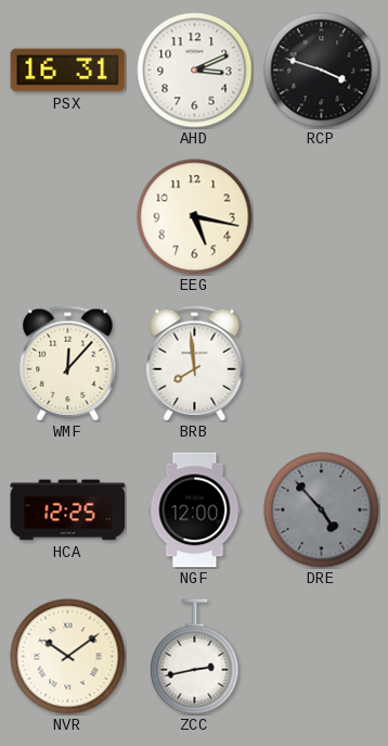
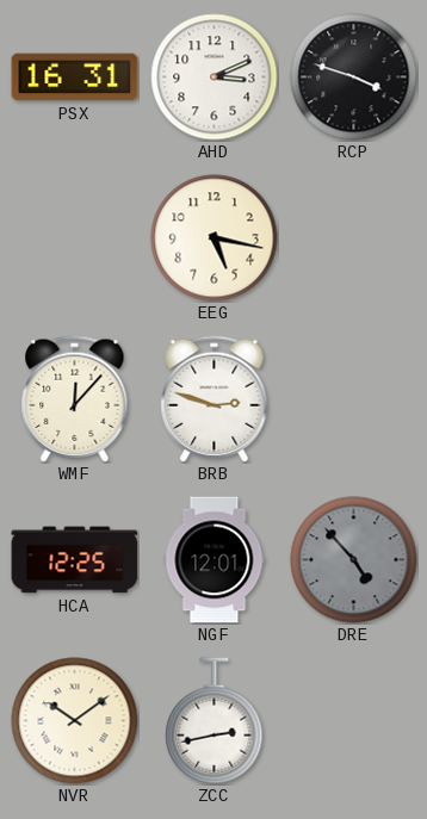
BRB: 7:59 -> 2:48 (215, 399)
NGF: 12:00 -> 12:01 (215, 560)
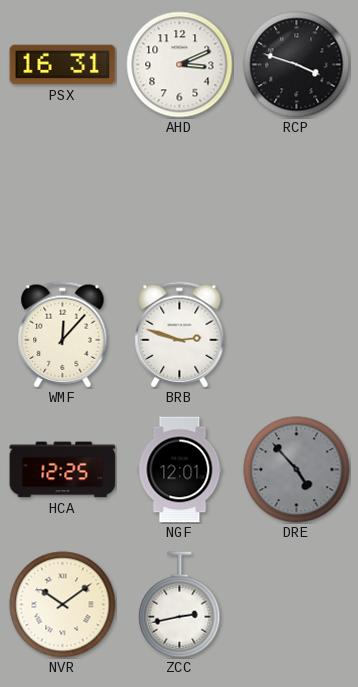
EEG: 5:17 -> none (215, 238)
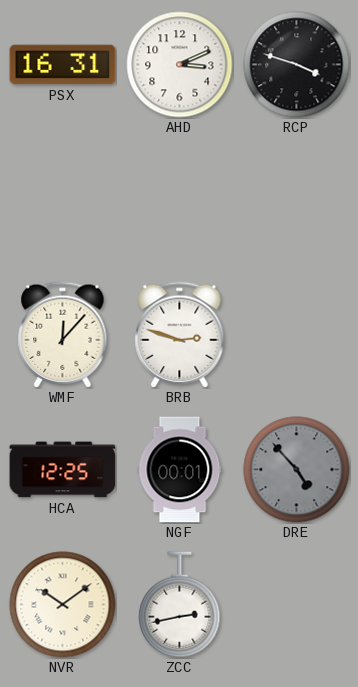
NGF: 12:01 -> 00:01 (180, 470)
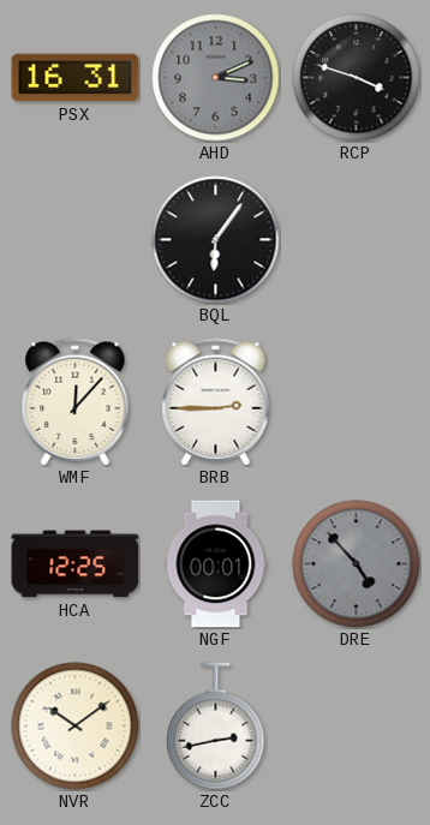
AHD dial: white -> grey (216, 78)
BQL: none -> 6:06 (216, 240)
BRB: 2:48 -> 2:45 (216, 402)
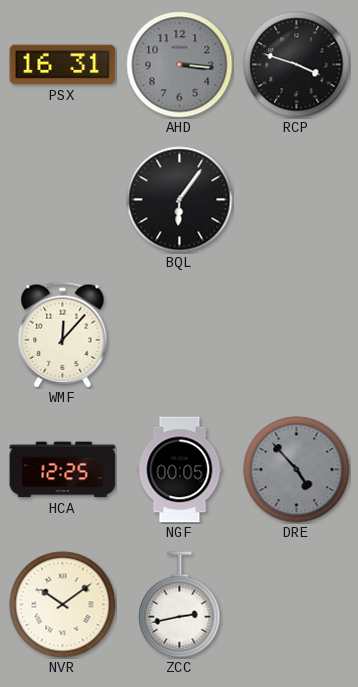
AHD: 3:11 -> 3:16 (180, 65)
BRB: 2:45 -> none (216, 402)
NGF: 00:01 -> 00:05 (180, 470)
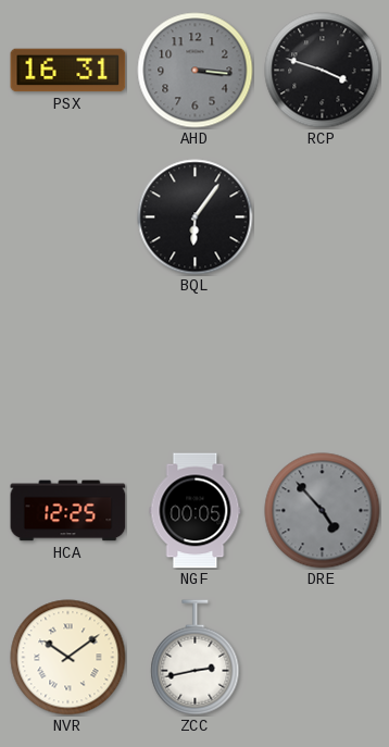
WMF: 12:07 -> none (63, 335)
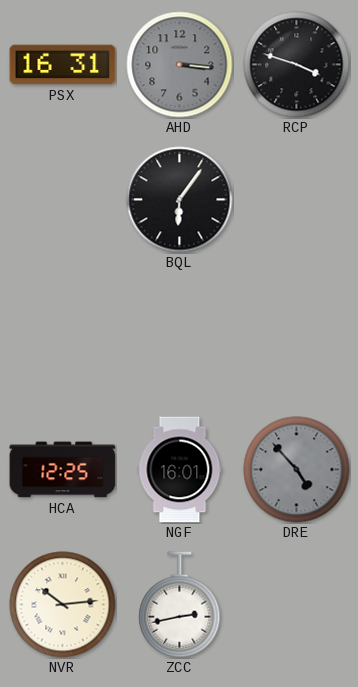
NGF: 00:05 -> 16:01 (180, 470)
NVR: 10:09 -> 10:14 (63, 605)
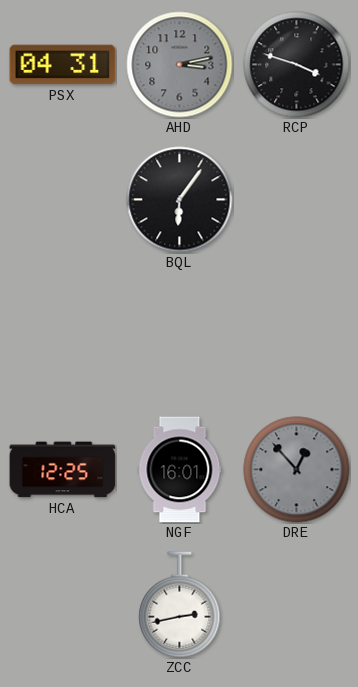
PSX: 16:31 -> 04:31 (63, 65)
AHD: 3:16 -> 3:13 (180, 65)
DRE: 4:53 -> 12:53 (297, 470)
NVR: 10:14 -> none (63, 605)
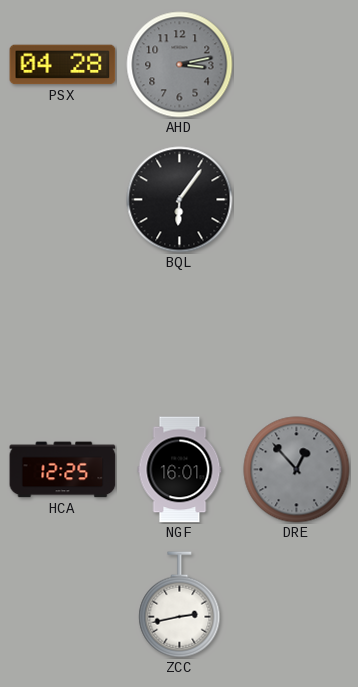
PSX: 04:31 -> 04:28 (63, 65)
RCP: 3:48 -> none (297, 65)
